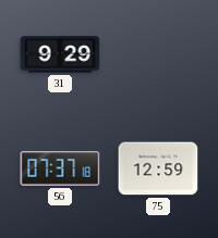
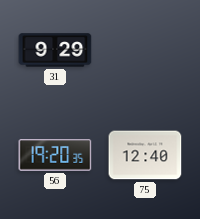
56: 07:37 -> 19:20 (55, 155)
75: 12:59 -> 12:40 (145, 155)
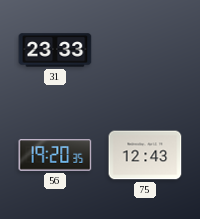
31: 9:29 -> 23:33 (55, 50)
75: 12:40 -> 12:43 (145, 155)
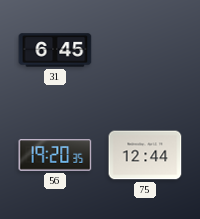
31: 23:33 -> 6:45 (55, 50)
75: 12:43 -> 12:44 (145, 155)
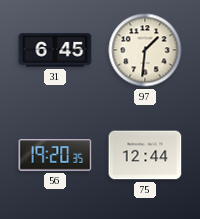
97: none -> 1:31 (145, 50)
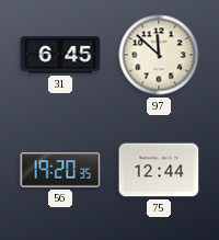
97: 1:31 -> 11:52 (159, 55)
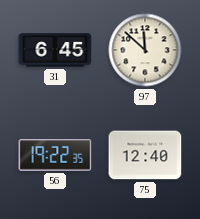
56: 19:20 -> 19:22 (55, 155)
75: 12:44 -> 12:40 (145, 155)
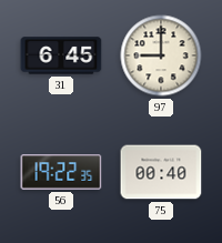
97: 11:52 -> 9:00 (161, 55)
75: 12:40 -> 00:40 (161, 172)
